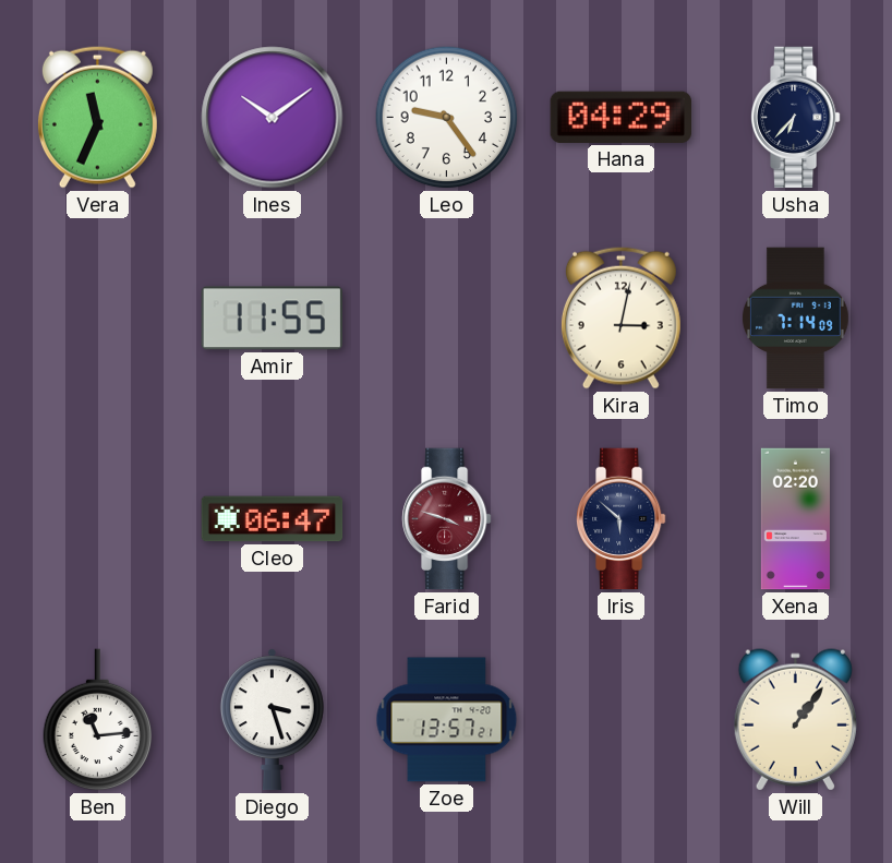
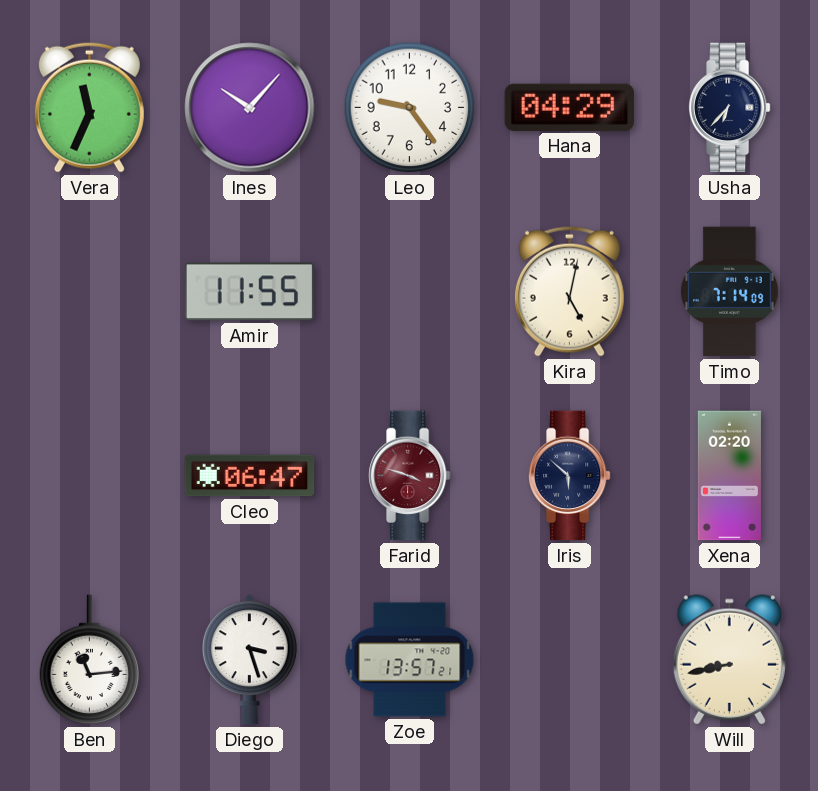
Ines: 10:09 -> 10:07 (250, 108)
Kira: 3:02 -> 5:02 (569, 291)
Will: 1:06 -> 8:43 (729, 660)
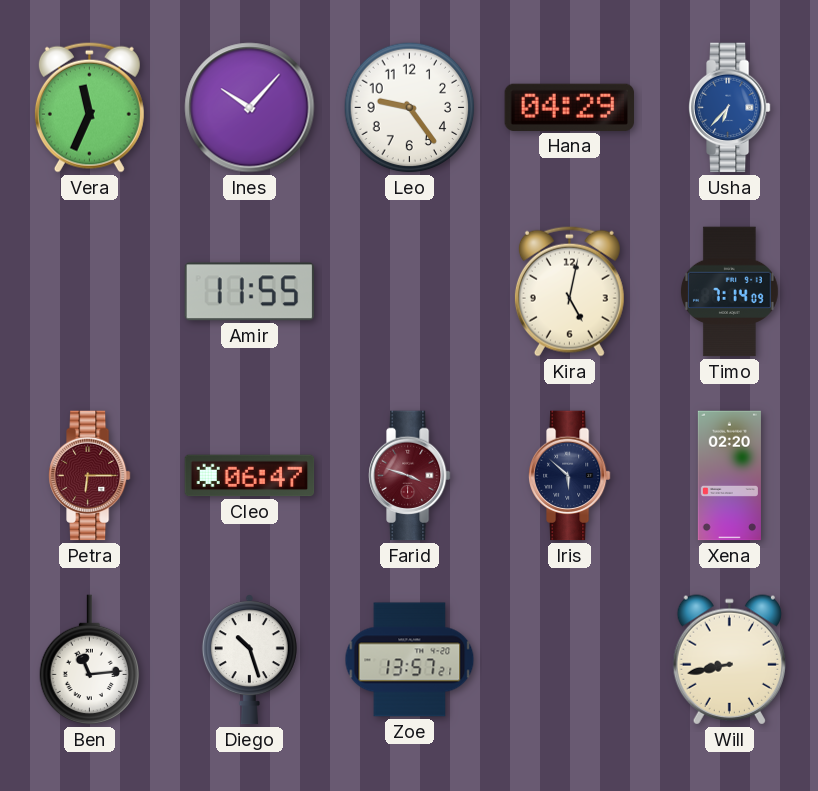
Usha dial: navy -> blue (729, 108)
Petra: none -> 6:15 (89, 476)
Diego: 3:27 -> 10:27 (249, 660)
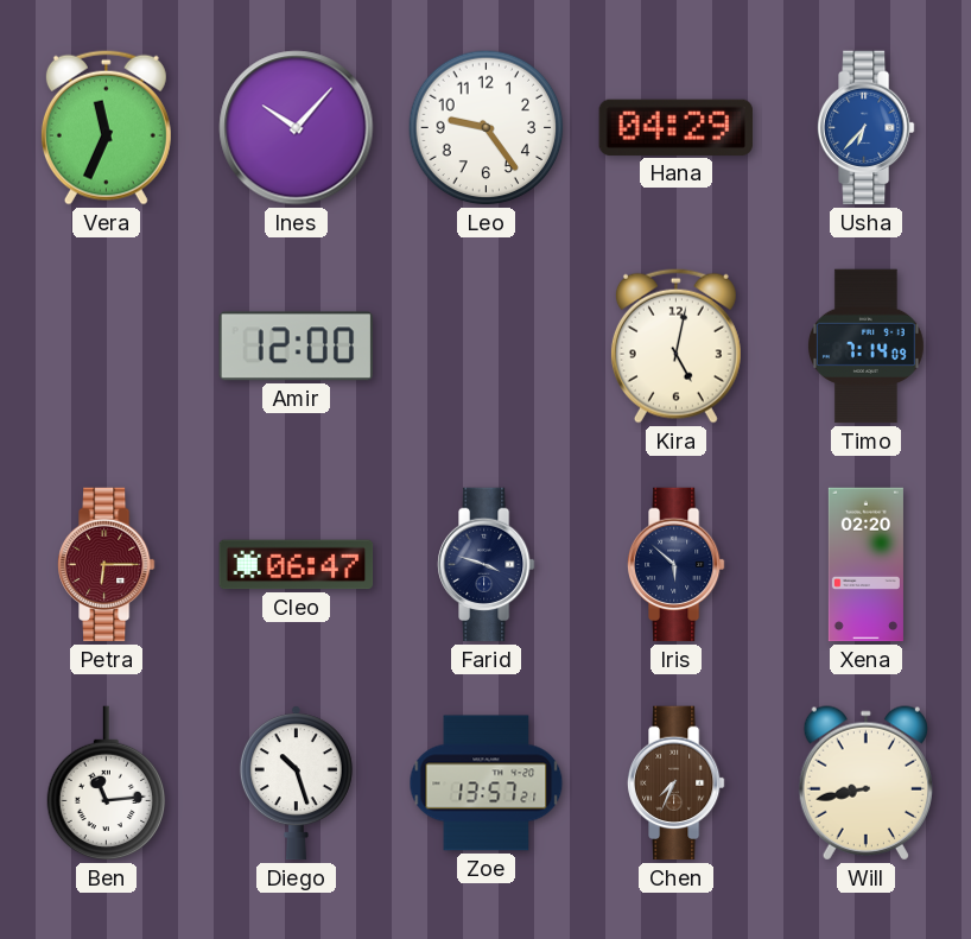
Amir: 11:55 -> 12:00 (296, 347)
Farid dial: burgundy -> navy (485, 565)
Chen: none -> 7:34 (675, 783)
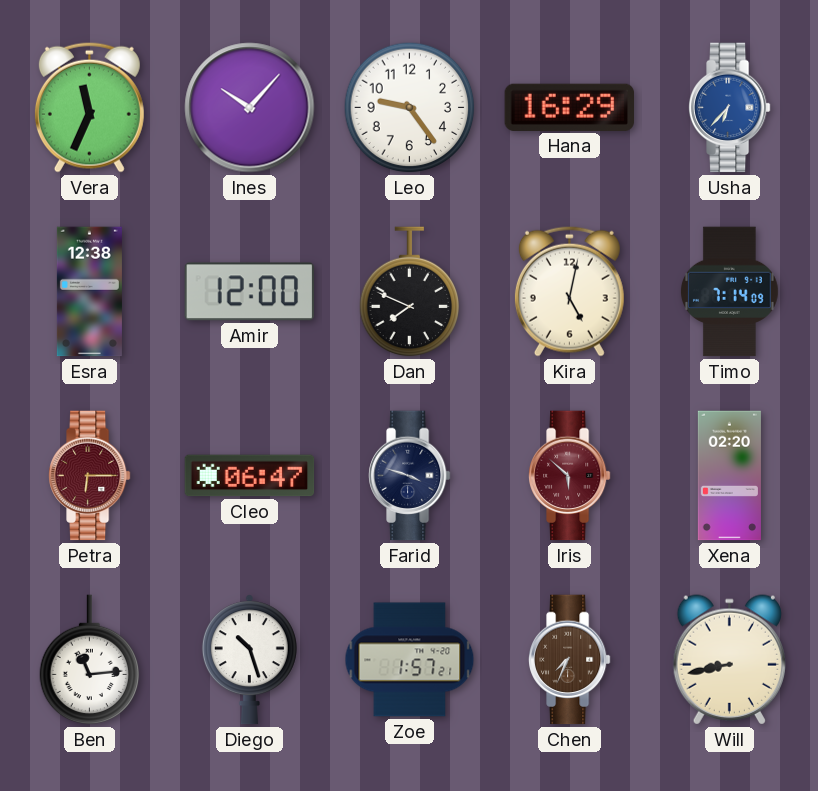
Hana: 04:29 -> 16:29 (570, 107)
Esra: none -> 12:38 (89, 292)
Dan: none -> 7:49 (410, 292)
Iris dial: navy -> burgundy (569, 476)
Zoe: 13:57 -> 1:57 (410, 660)
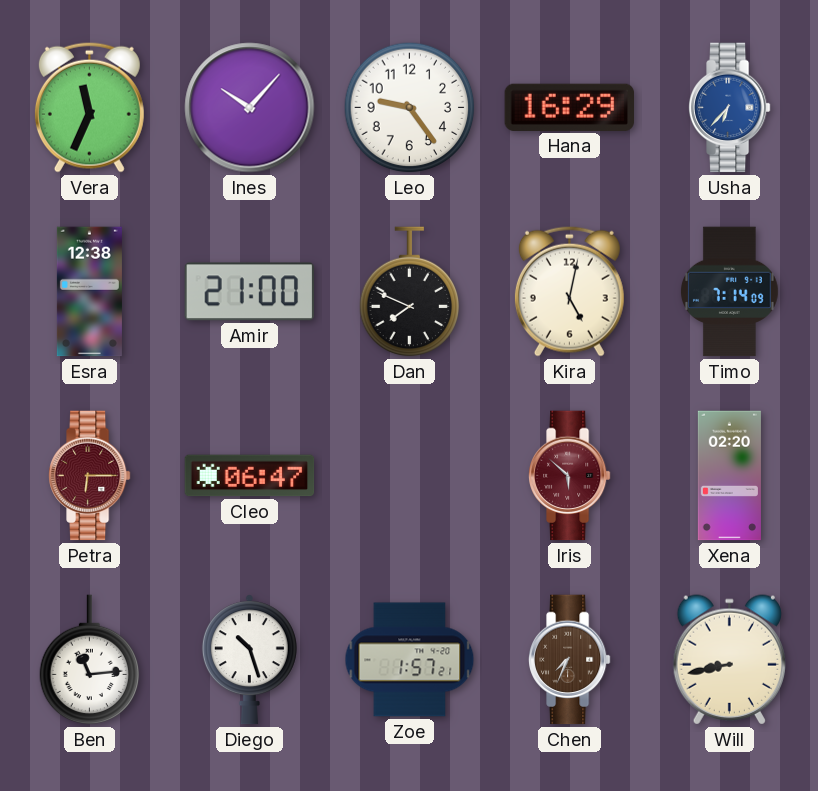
Amir: 12:00 -> 21:00 (249, 292)
Farid: 3:48 -> none (409, 476)
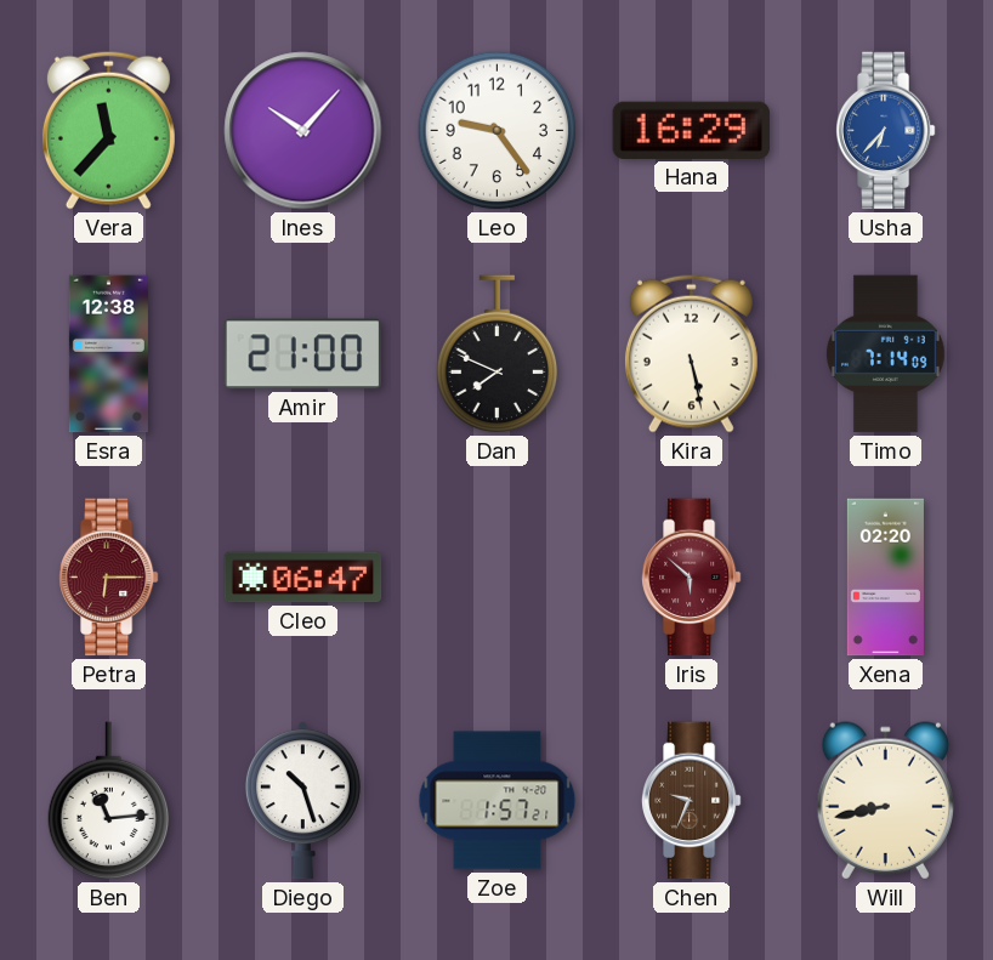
Vera: 11:34 -> 11:37 (108, 130)
Kira: 5:02 -> 5:28 (691, 353)
Chen: 7:34 -> 9:34 (691, 801)
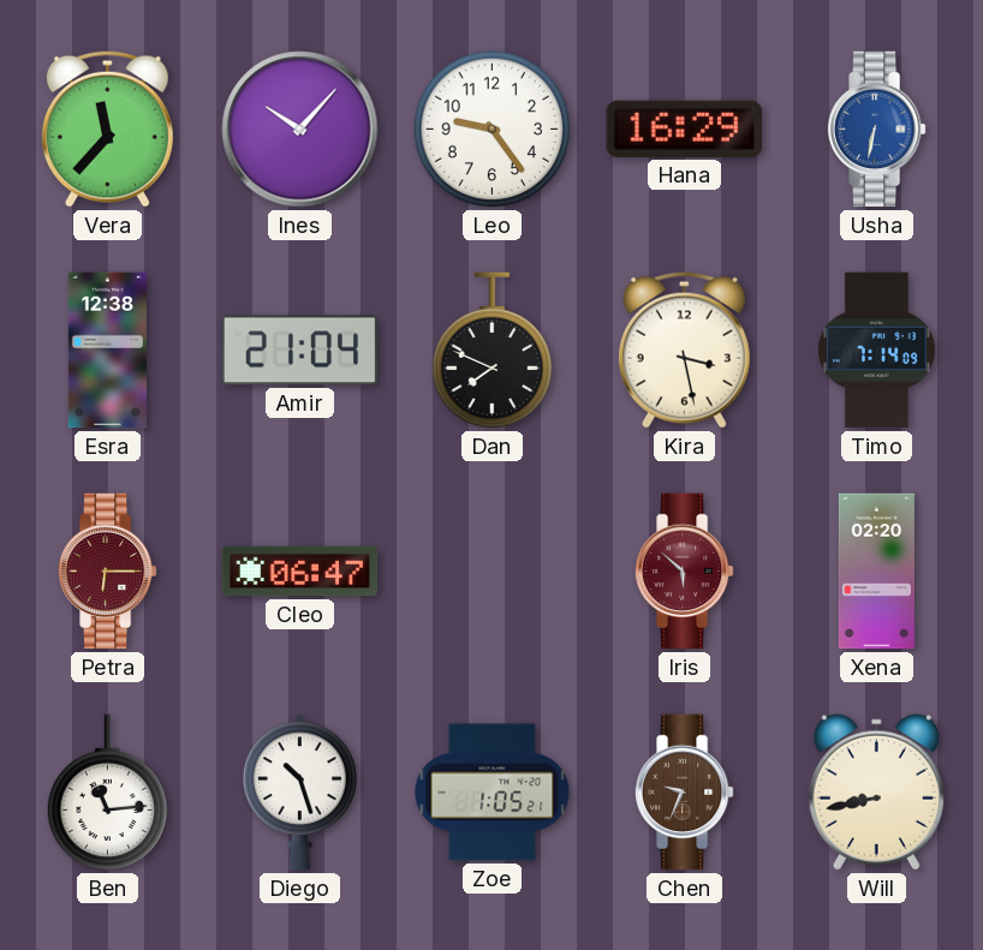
Usha: 6:37 -> 6:32 (876, 130)
Amir: 21:00 -> 21:04 (299, 351)
Kira: 5:28 -> 3:28 (684, 349)
Zoe: 1:57 -> 1:05 (493, 793)
